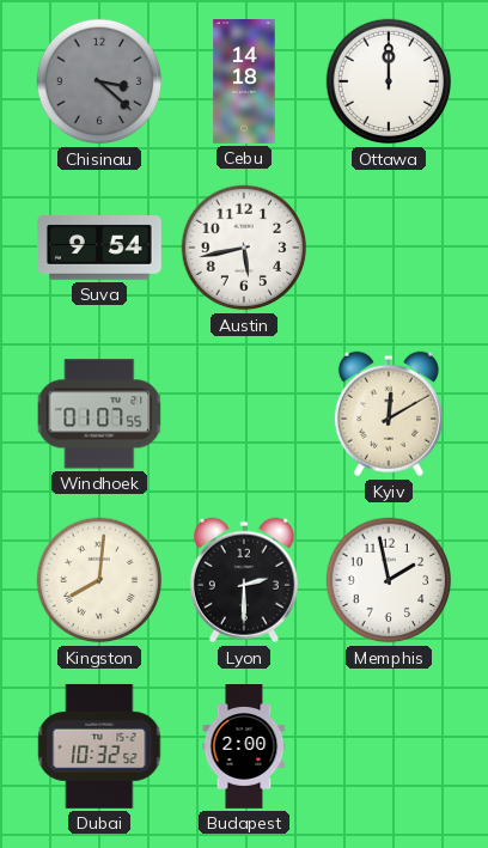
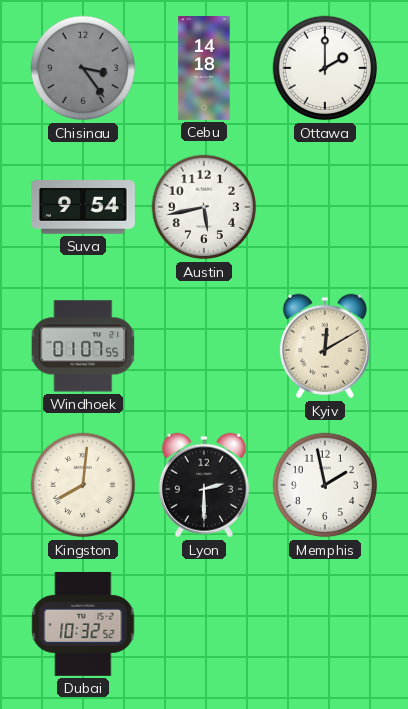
Chisinau: 3:22 -> 3:24 (83, 68)
Ottawa: 12:00 -> 2:00 (325, 68)
Budapest: 2:00 -> none (244, 748)
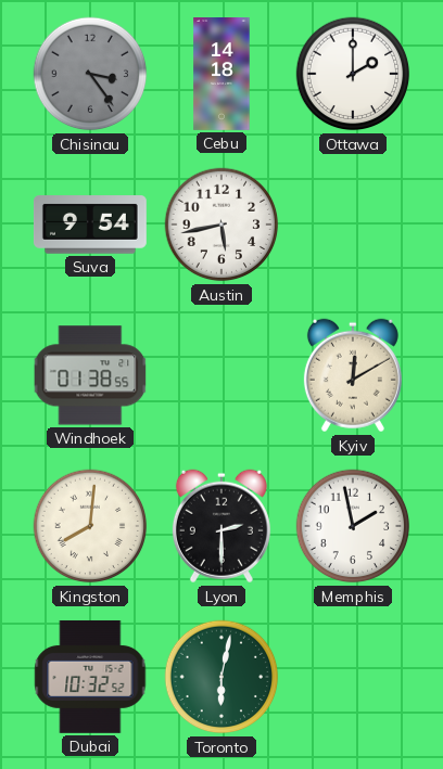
Windhoek: 01:07 -> 01:38 (90, 375)
Toronto: none -> 6:02 (221, 677)
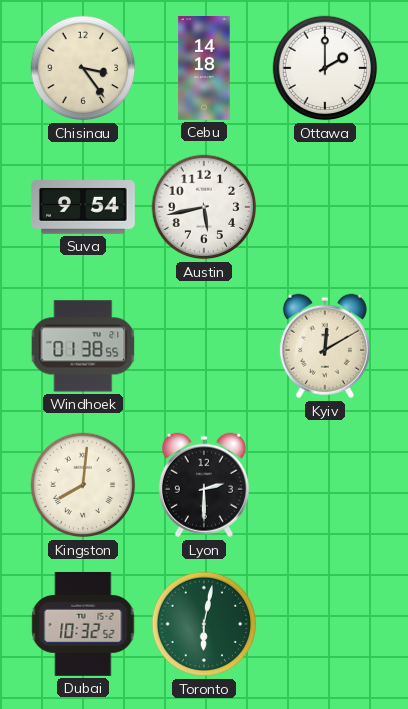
Chisinau dial: grey -> cream (83, 68)
Memphis: 1:58 -> none (353, 526)
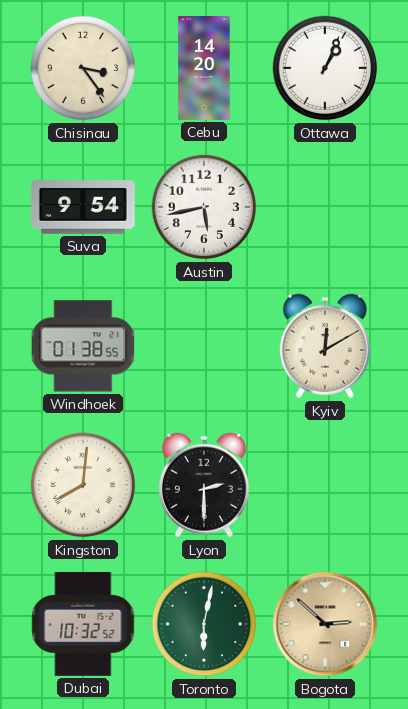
Cebu: 14:18 -> 14:20 (204, 69)
Ottawa: 2:00 -> 1:04 (325, 68)
Bogota: none -> 2:52 (325, 624)
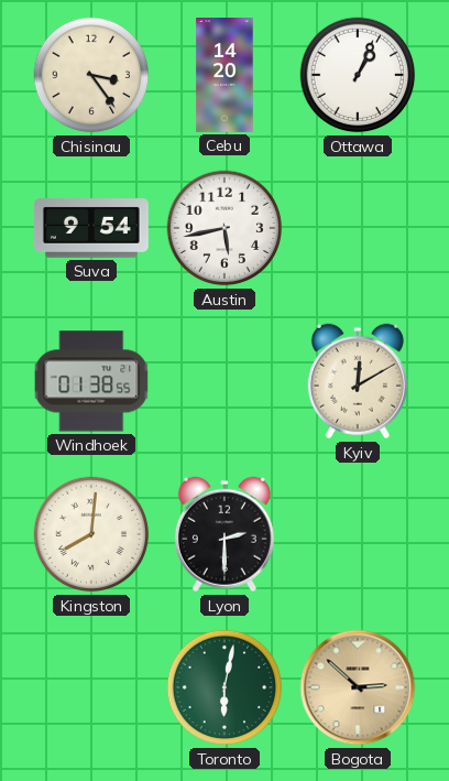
Dubai: 10:32 -> none (83, 624)
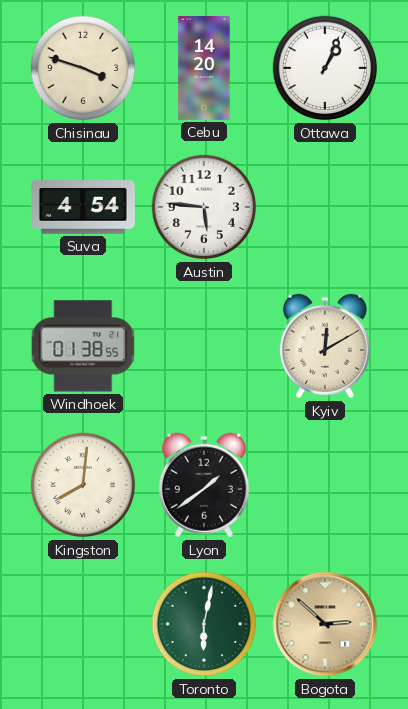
Chisinau: 3:24 -> 3:48 (83, 68)
Suva: 9:54 -> 4:54 (83, 207)
Austin: 5:43 -> 5:46 (204, 207)
Lyon: 2:30 -> 1:39 (204, 485)
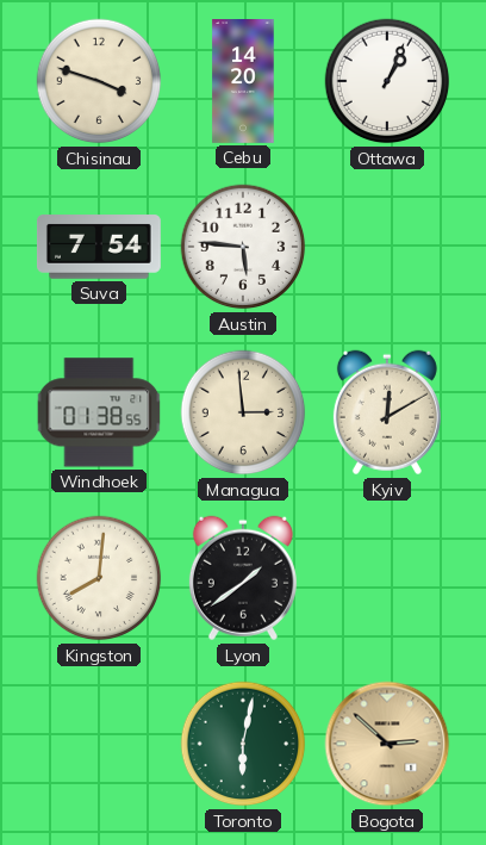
Suva: 4:54 -> 7:54 (99, 247)
Managua: none -> 2:59 (243, 412)
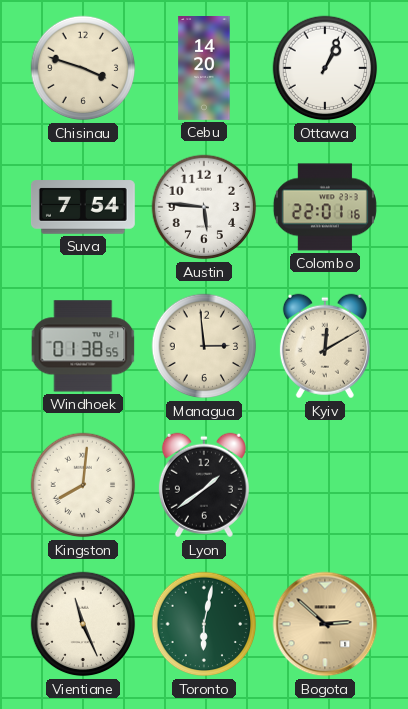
Colombo: none -> 22:01 (325, 207)
Vientiane: none -> 11:26 (83, 624)
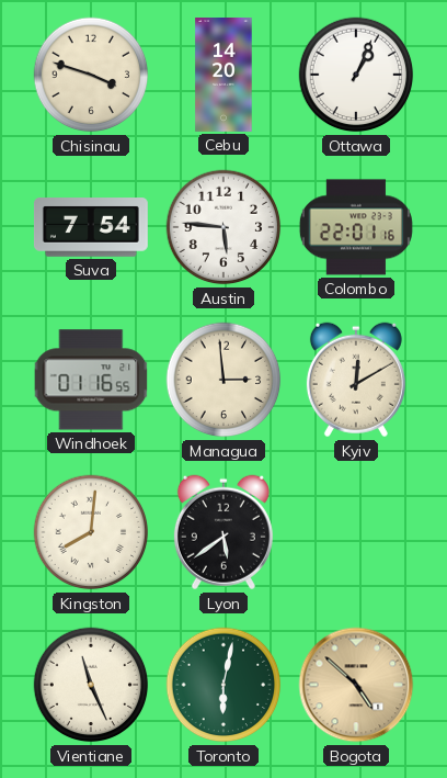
Windhoek: 01:38 -> 01:16 (91, 380)
Lyon: 1:39 -> 5:39 (224, 532)
Bogota: 2:52 -> 4:52 (356, 685)
